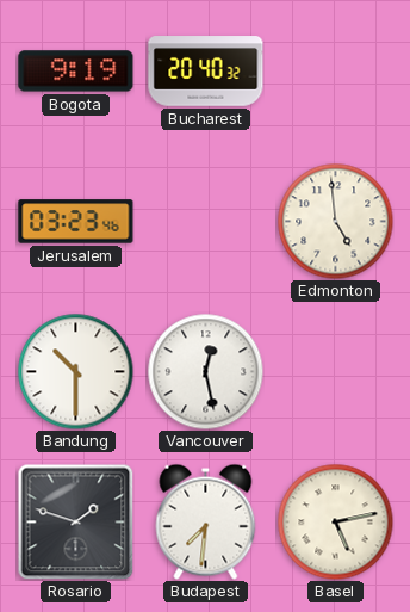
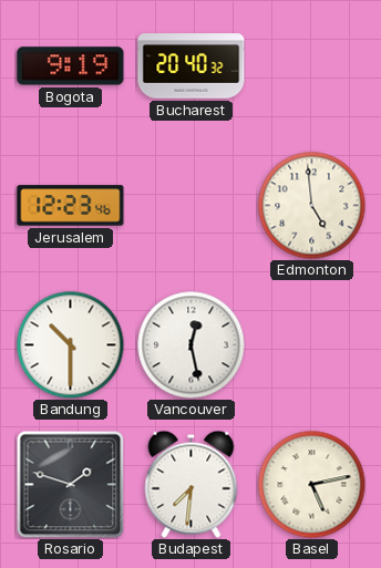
Jerusalem: 03:23 -> 12:23 (71, 206)
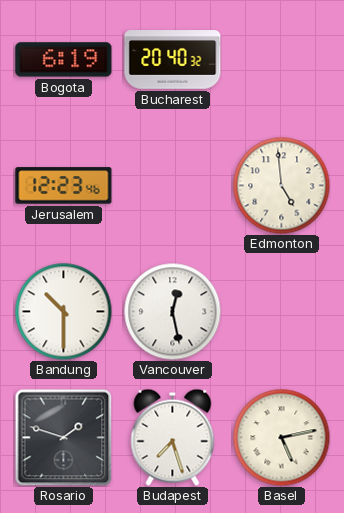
Bogota: 9:19 -> 6:19 (64, 60)
Budapest: 7:31 -> 7:27 (173, 437)
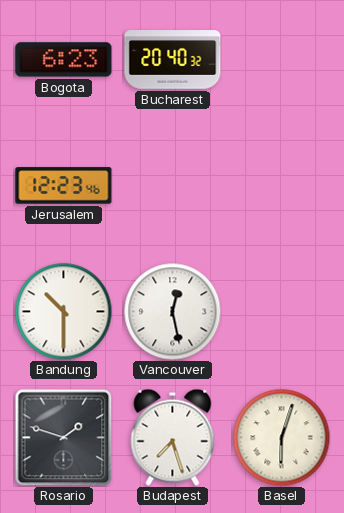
Bogota: 6:19 -> 6:23 (64, 60)
Edmonton: 4:59 -> none (281, 185)
Basel: 5:13 -> 6:03 (281, 437)
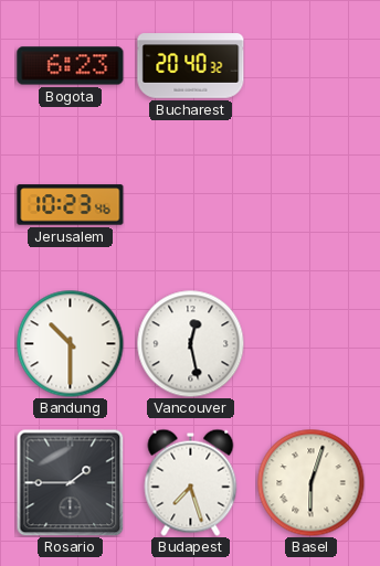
Jerusalem: 12:23 -> 10:23 (71, 205)
Rosario: 1:48 -> 1:45 (70, 482)
